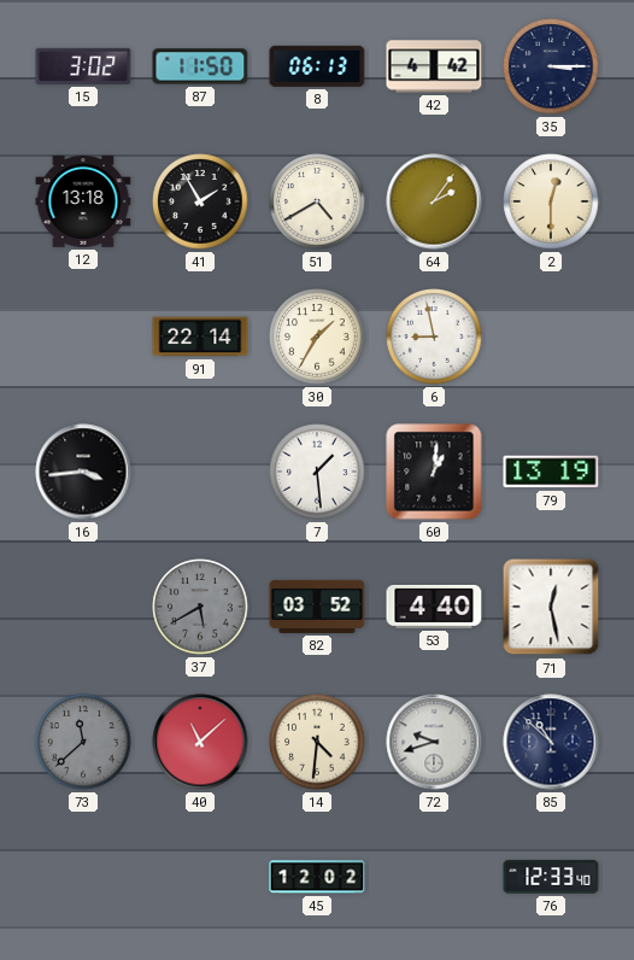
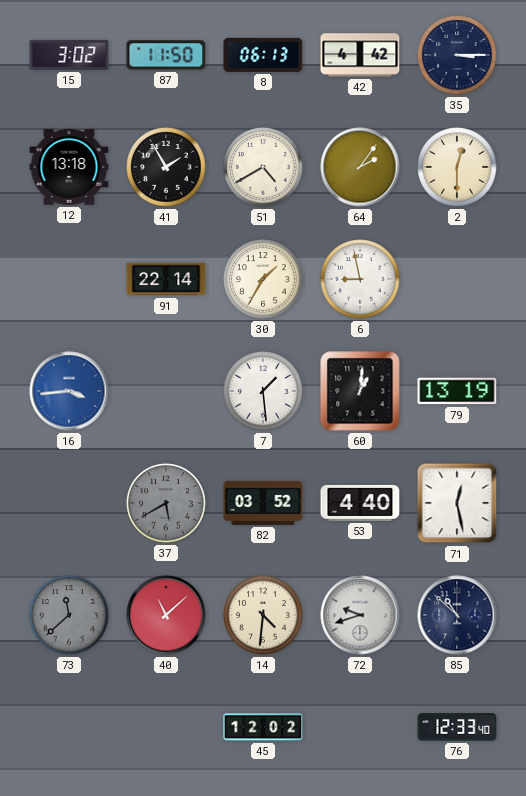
16 dial: black -> blue (69, 391)
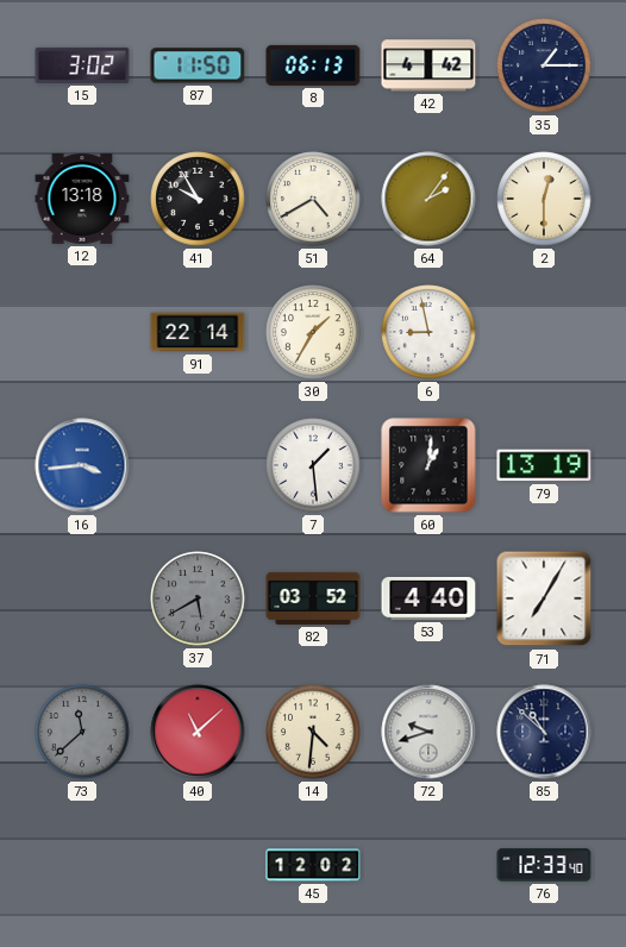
35: 3:15 -> 1:15 (544, 65)
41: 1:55 -> 9:55 (198, 199)
71: 12:28 -> 7:05 (544, 598)
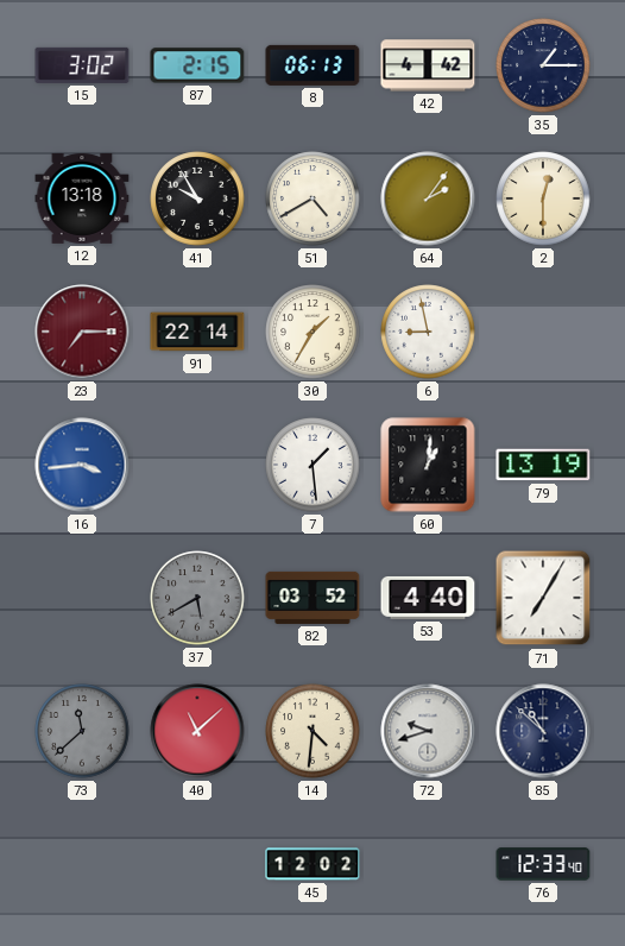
87: 11:50 -> 2:15 (197, 65)
23: none -> 7:15 (82, 332)
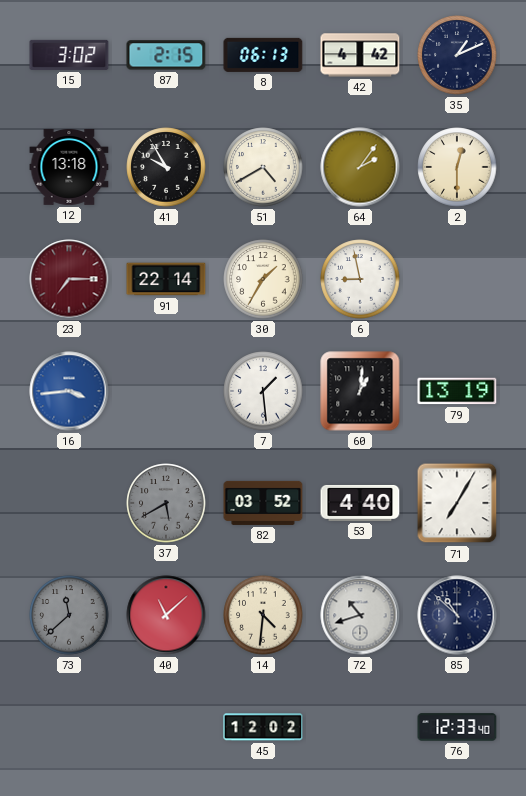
35: 1:15 -> 1:11 (457, 55)
72: 9:42 -> 10:42 (360, 615)
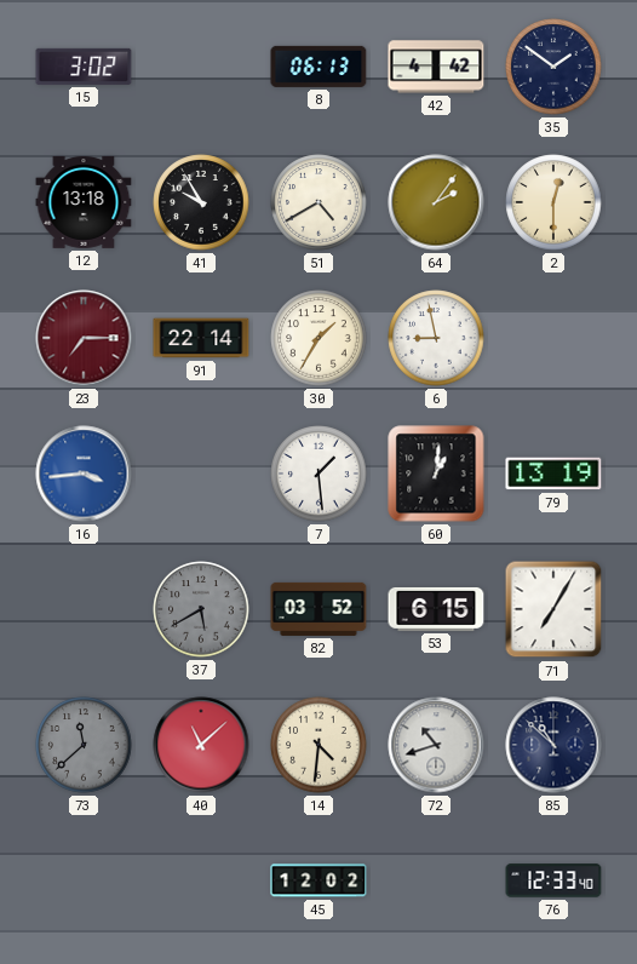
87: 2:15 -> none (166, 55)
35: 1:11 -> 1:51 (553, 67)
53: 4:40 -> 6:15 (436, 609)
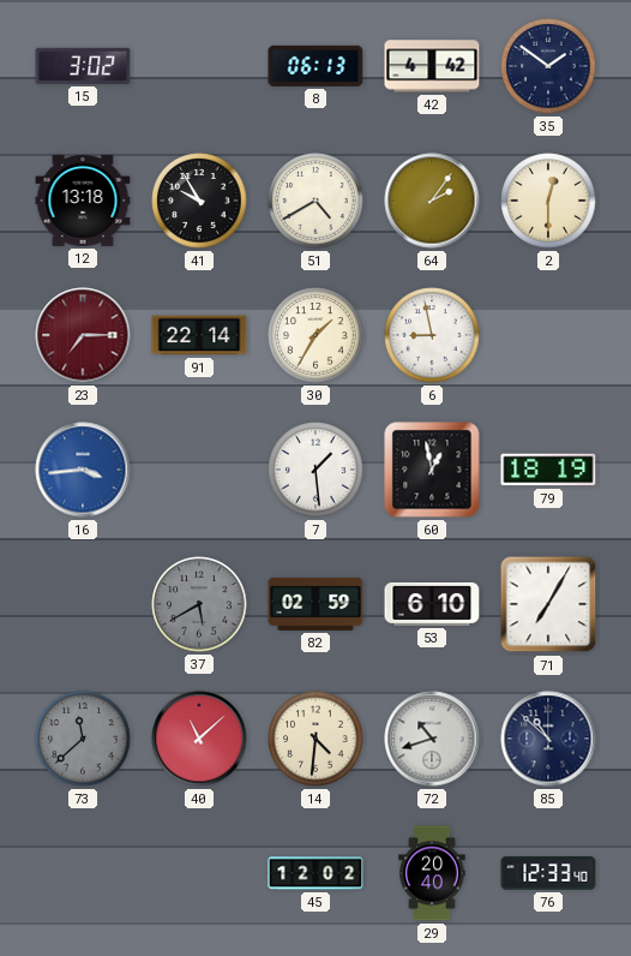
60: 1:01 -> 12:58 (432, 470)
79: 13:19 -> 18:19 (548, 470)
82: 03:52 -> 02:59 (315, 604)
53: 6:15 -> 6:10 (432, 604)
29: none -> 20:40 (432, 873)
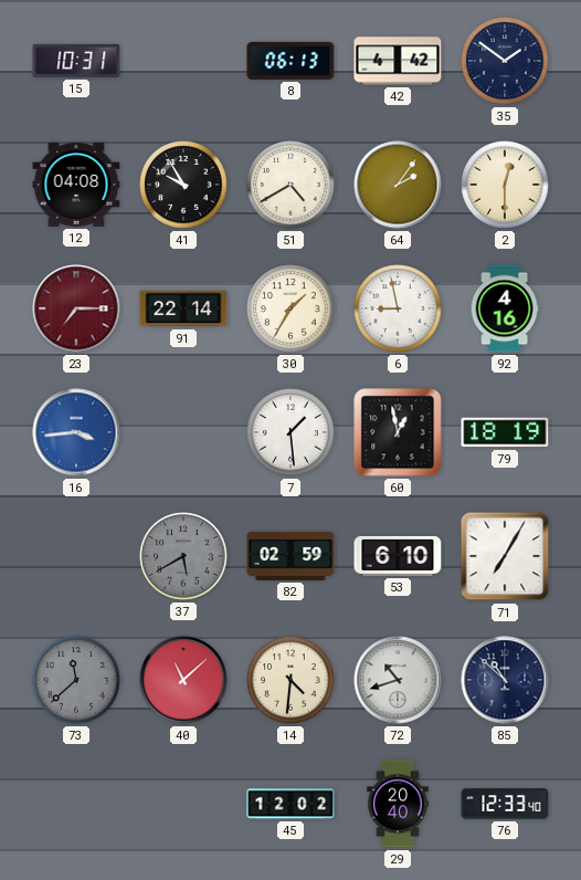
15: 3:02 -> 10:31 (76, 61)
12: 13:18 -> 04:08 (76, 185)
92: none -> 4:16 (505, 308)
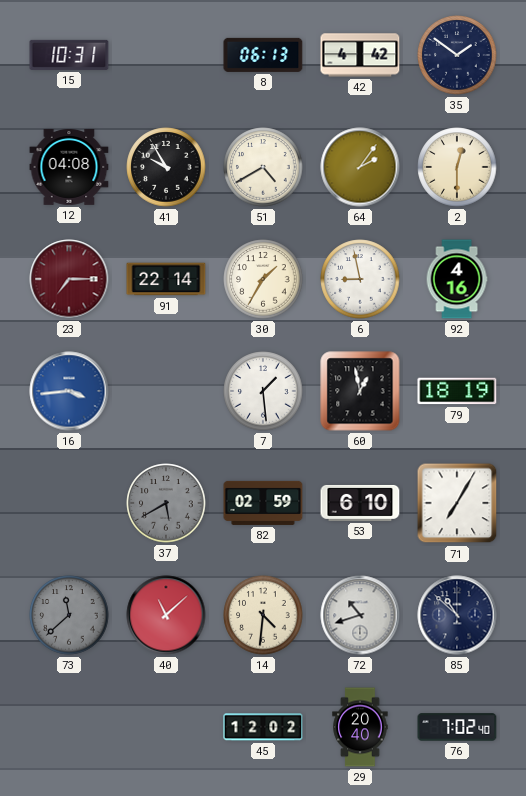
76: 12:33 -> 7:02 (457, 727)
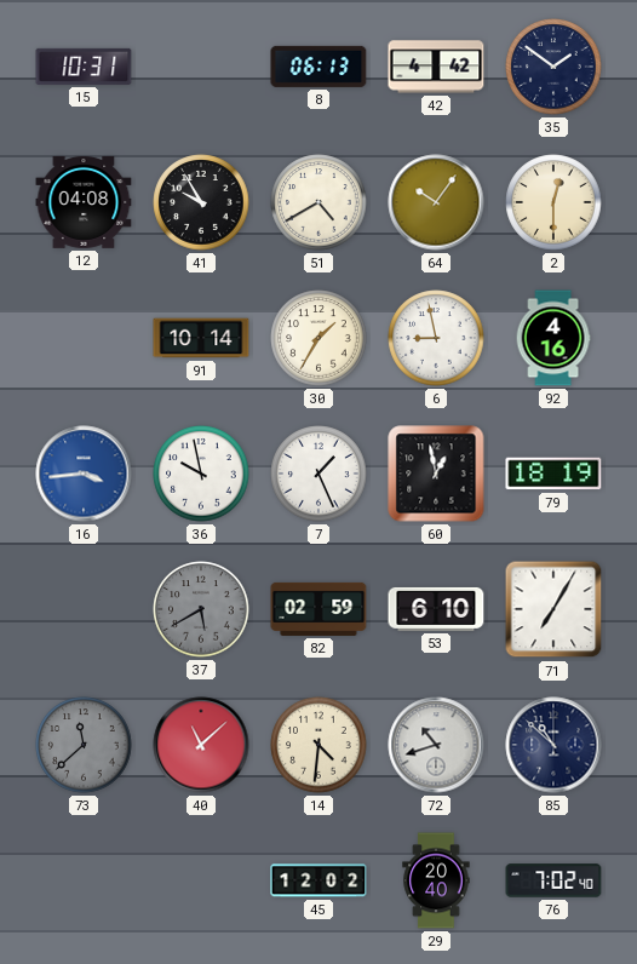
64: 2:06 -> 10:06 (436, 202)
23: 7:15 -> none (69, 279)
91: 22:14 -> 10:14 (201, 338)
36: none -> 9:58 (201, 474)
7: 1:29 -> 1:26 (318, 474)
